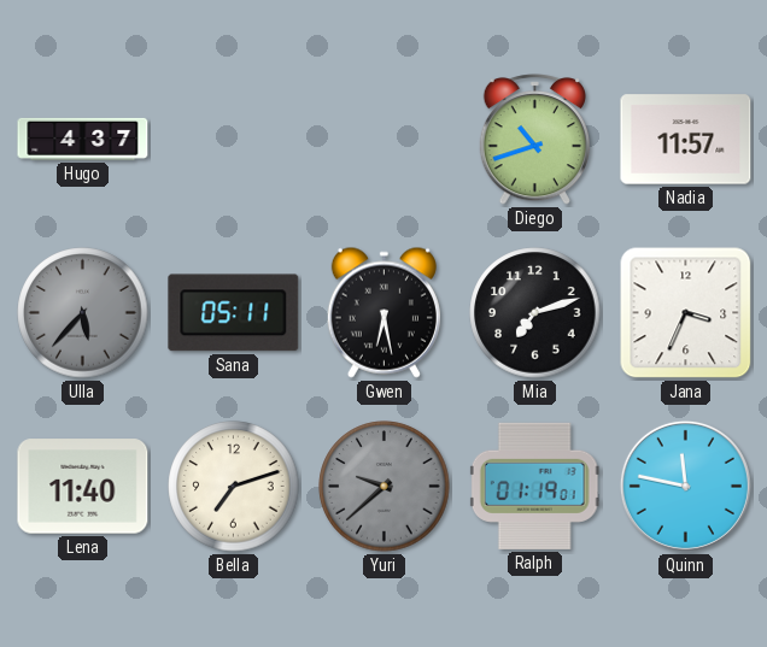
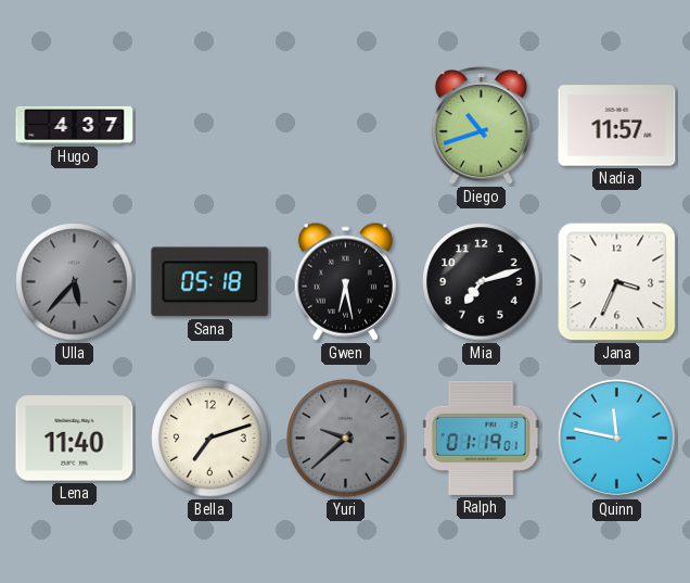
Sana: 05:11 -> 05:18 (210, 282)
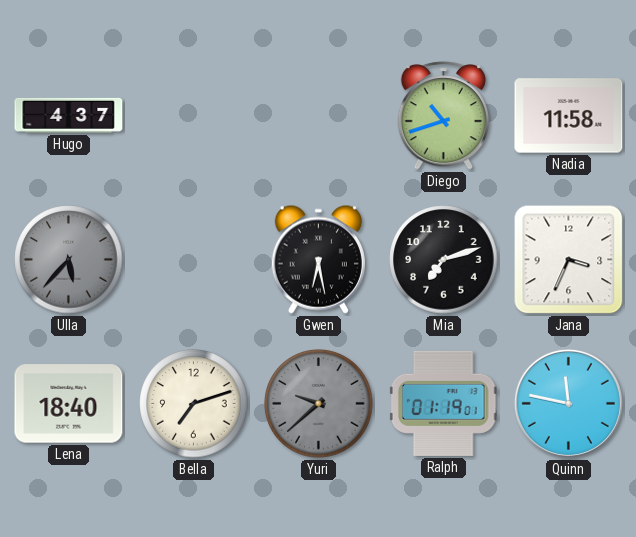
Nadia: 11:57 -> 11:58 (569, 116)
Sana: 05:18 -> none (210, 282)
Lena: 11:40 -> 18:40 (69, 404)
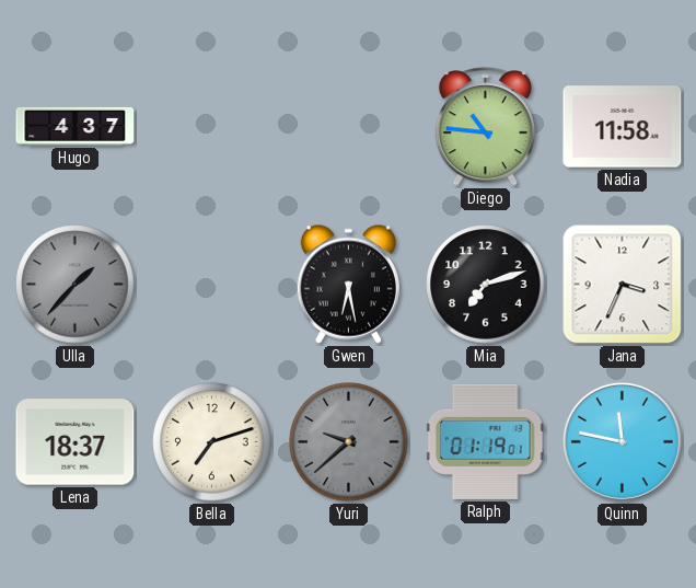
Diego: 10:42 -> 10:46 (485, 127)
Ulla: 5:37 -> 1:37 (76, 285)
Lena: 18:40 -> 18:37 (76, 442)
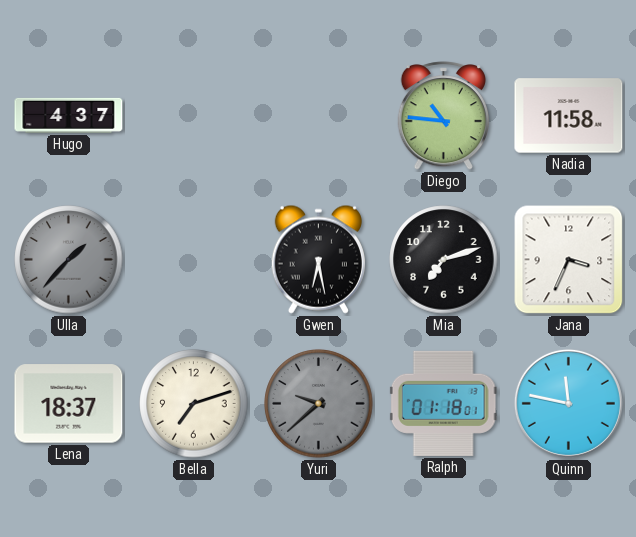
Ralph: 01:19 -> 01:18 (443, 403)
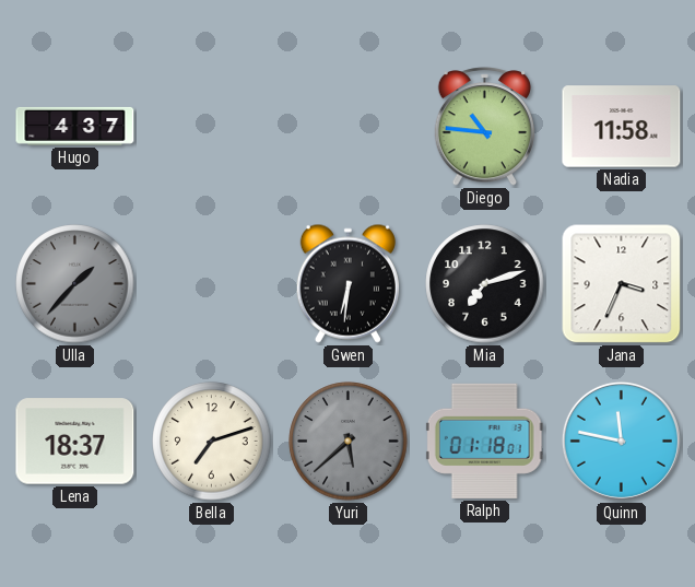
Gwen: 6:28 -> 6:31 (347, 283)
Yuri: 9:38 -> 5:38 (349, 442)
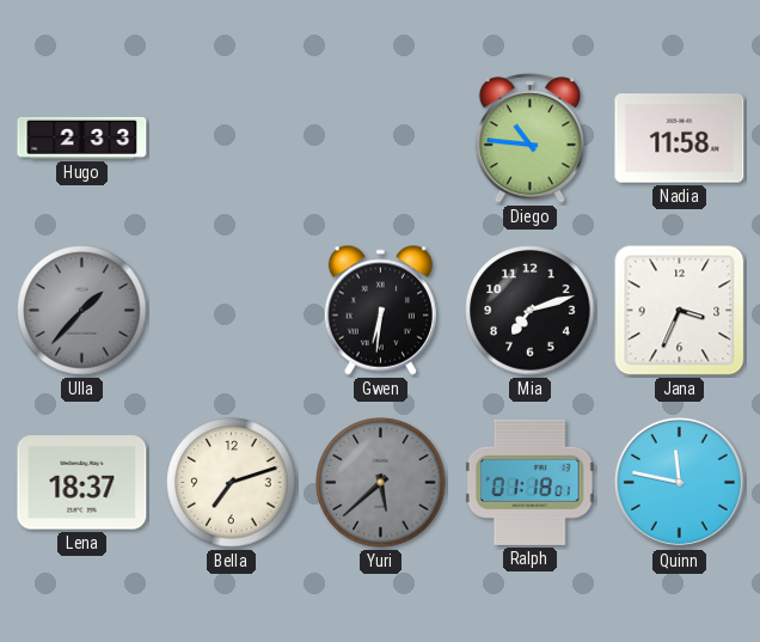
Hugo: 4:37 -> 2:33 (82, 137)
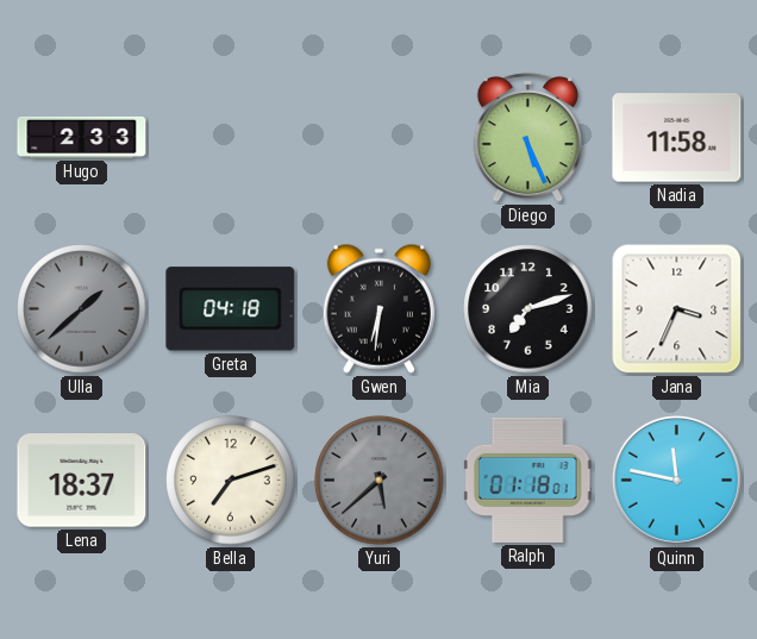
Diego: 10:46 -> 5:26 (527, 138)
Ulla: 1:37 -> 1:38 (82, 309)
Greta: none -> 04:18 (231, 309)
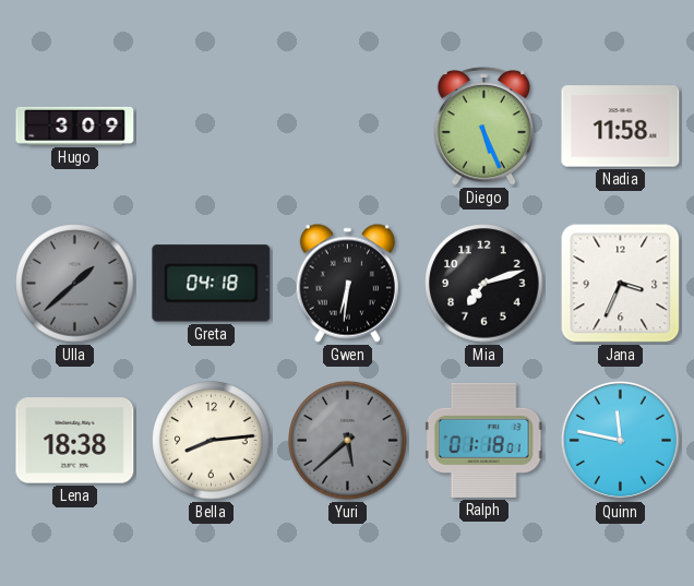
Hugo: 2:33 -> 3:09 (75, 125)
Lena: 18:37 -> 18:38 (75, 441)
Bella: 7:12 -> 8:14 (212, 441)
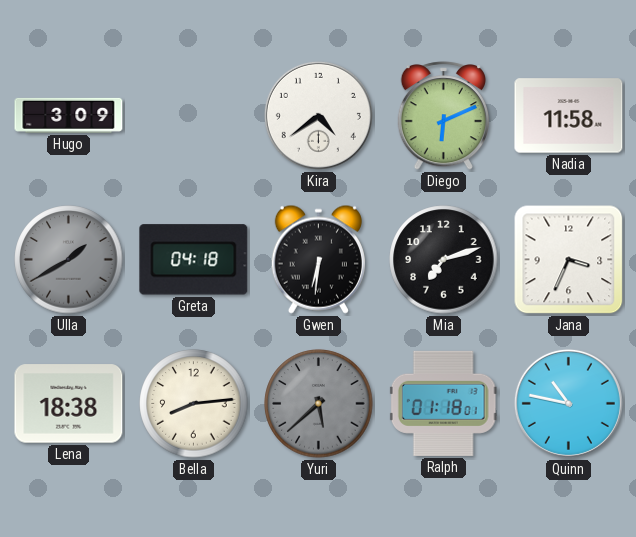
Kira: none -> 4:39 (318, 115)
Diego: 5:26 -> 6:11 (443, 116)
Ulla: 1:38 -> 1:40 (69, 260)
Quinn: 11:47 -> 10:47 (568, 403)
